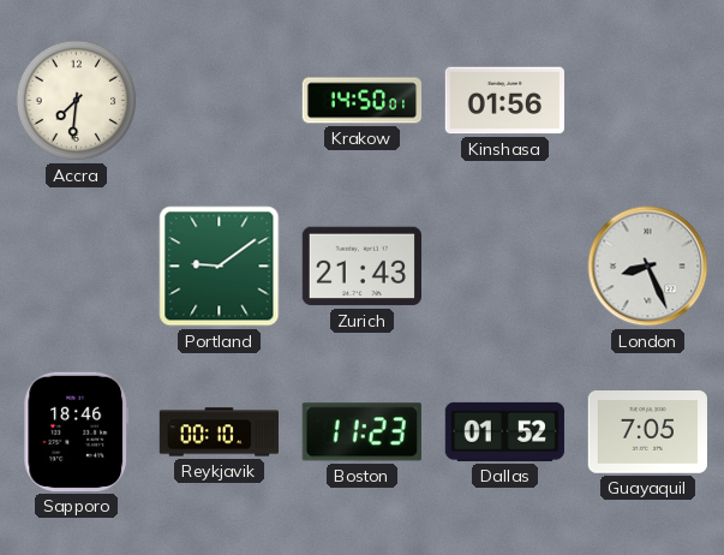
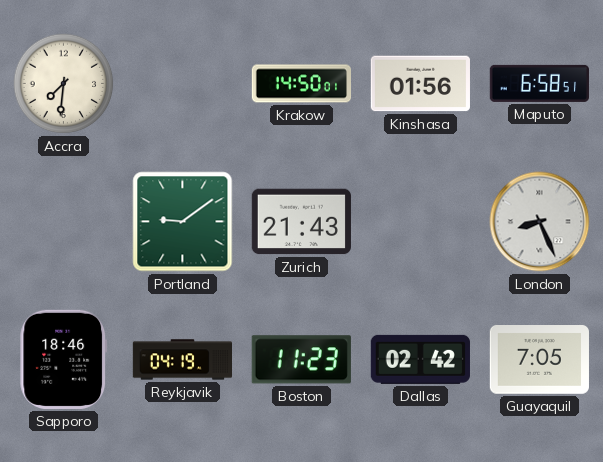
Maputo: none -> 6:58 (539, 83)
Reykjavik: 00:10 -> 04:19 (183, 360)
Dallas: 01:52 -> 02:42 (420, 359)
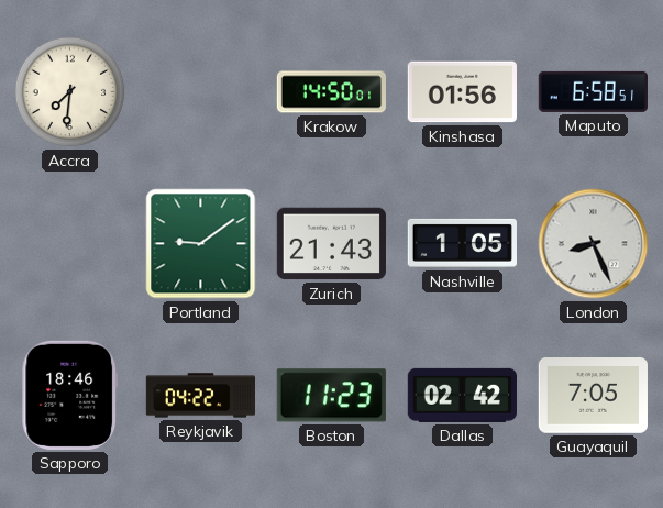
Nashville: none -> 1:05 (462, 243)
Reykjavik: 04:19 -> 04:22 (201, 396)
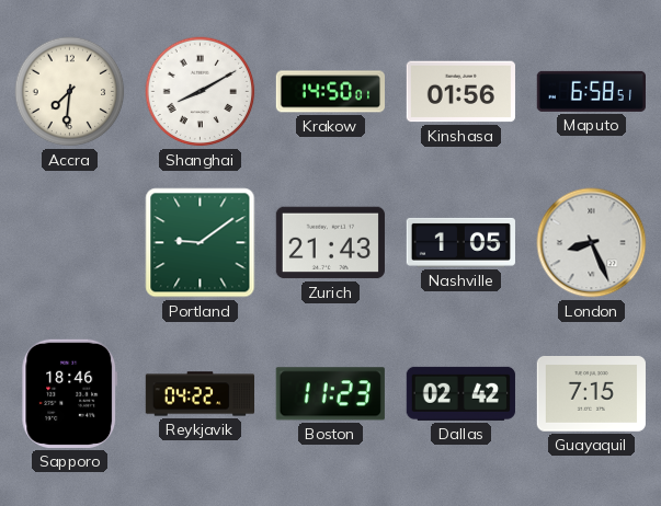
Shanghai: none -> 8:10 (201, 92)
Guayaquil: 7:05 -> 7:15 (591, 394)
